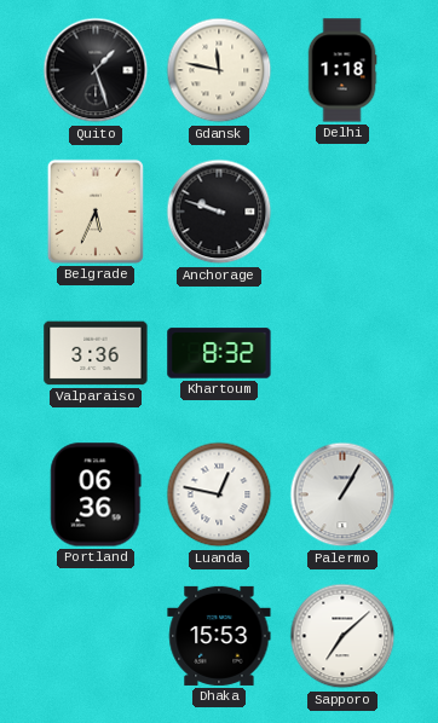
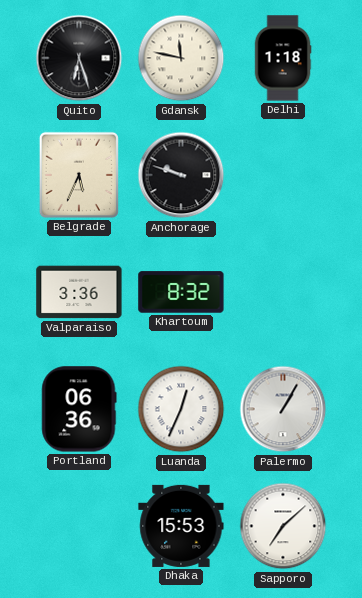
Quito: 1:27 -> 6:27 (79, 58)
Luanda: 12:47 -> 12:34 (181, 409)
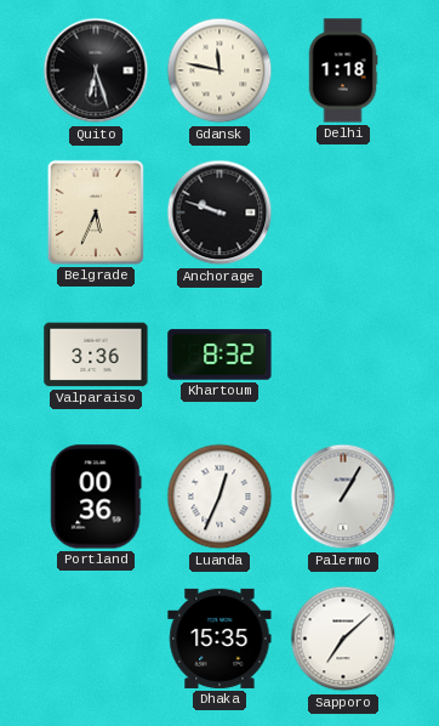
Portland: 06:36 -> 00:36 (96, 497)
Dhaka: 15:53 -> 15:35 (219, 639)
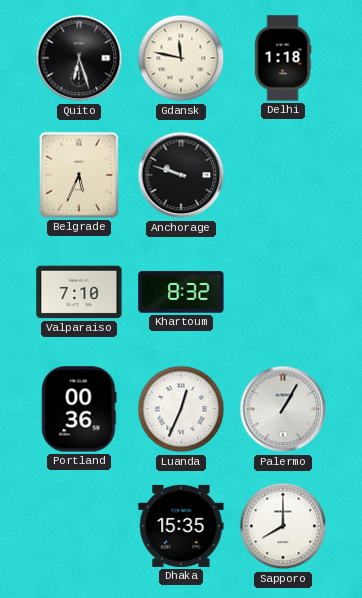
Valparaiso: 3:36 -> 7:10 (79, 292)
Sapporo: 7:08 -> 8:00 (283, 526)
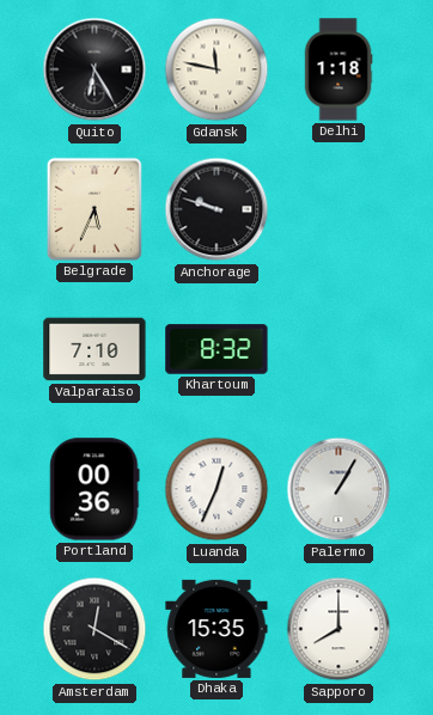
Quito: 6:27 -> 6:25 (94, 69)
Amsterdam: none -> 12:20 (94, 629)
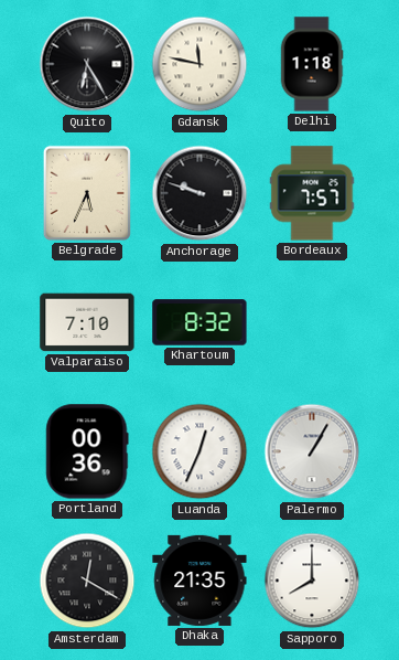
Bordeaux: none -> 7:57 (312, 193)
Dhaka: 15:35 -> 21:35 (199, 581)
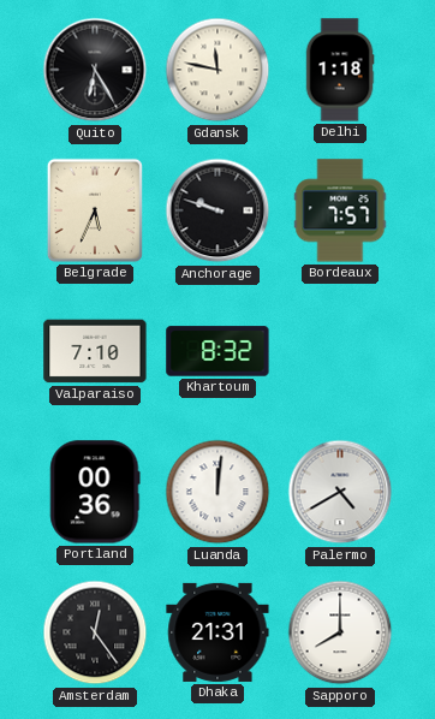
Luanda: 12:34 -> 12:01 (218, 492)
Palermo: 1:05 -> 4:40 (340, 492)
Amsterdam: 12:20 -> 12:24 (95, 632)
Dhaka: 21:35 -> 21:31 (218, 632)
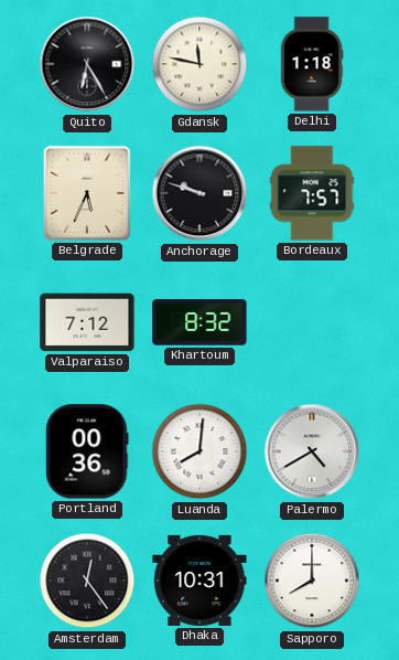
Valparaiso: 7:10 -> 7:12 (87, 322)
Luanda: 12:01 -> 8:01 (199, 451)
Dhaka: 21:31 -> 10:31 (199, 581)
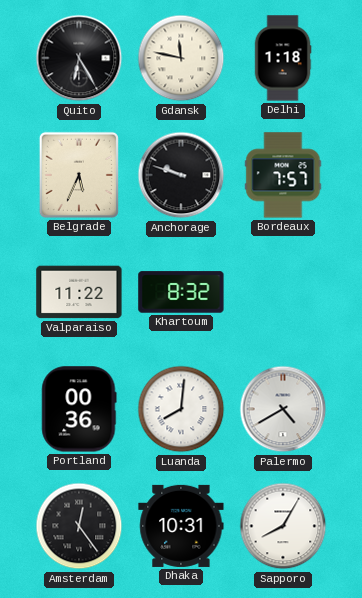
Valparaiso: 7:12 -> 11:22 (79, 292)
Sapporo: 8:00 -> 8:05 (283, 526)
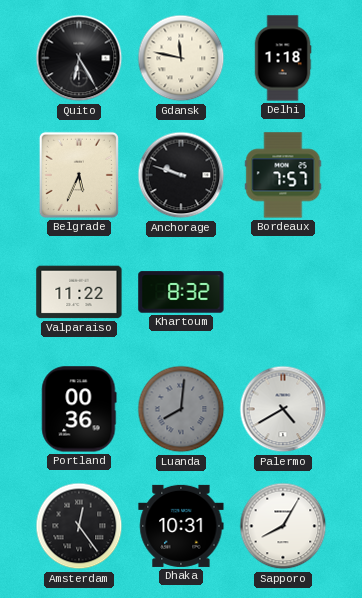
Luanda dial: white -> grey (181, 409)
